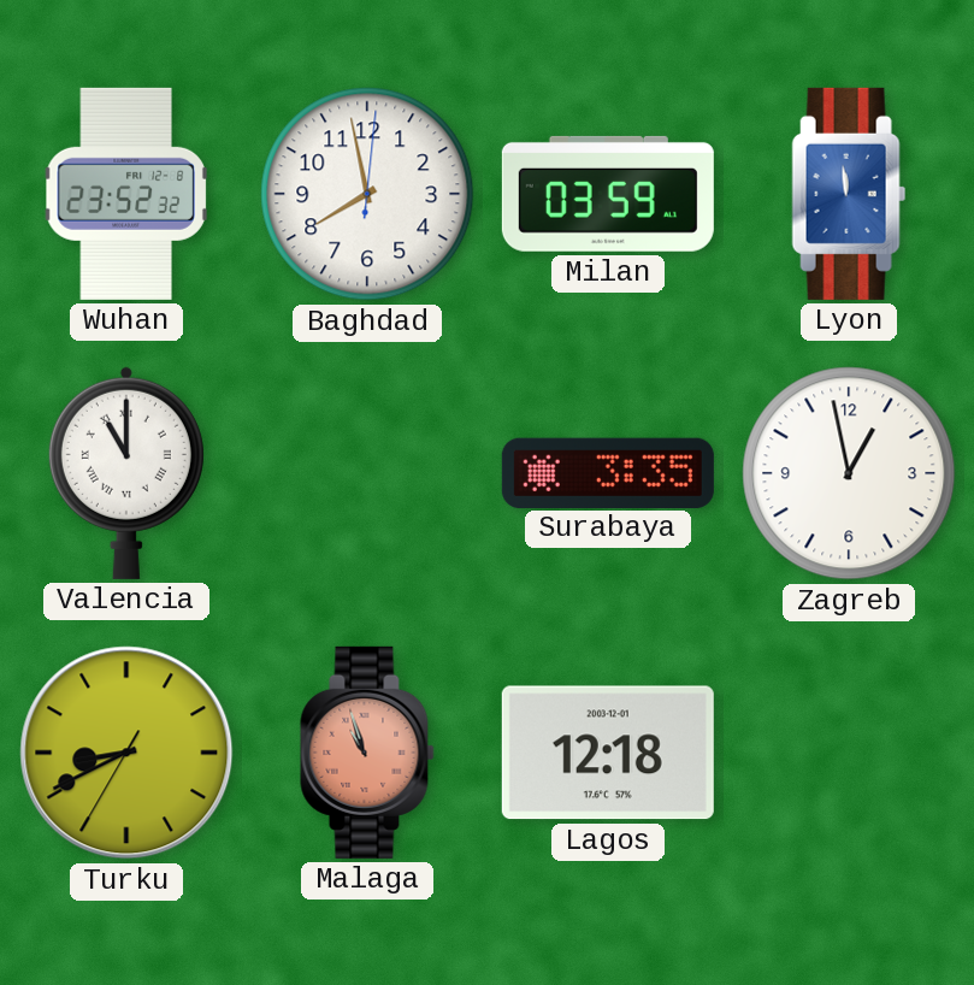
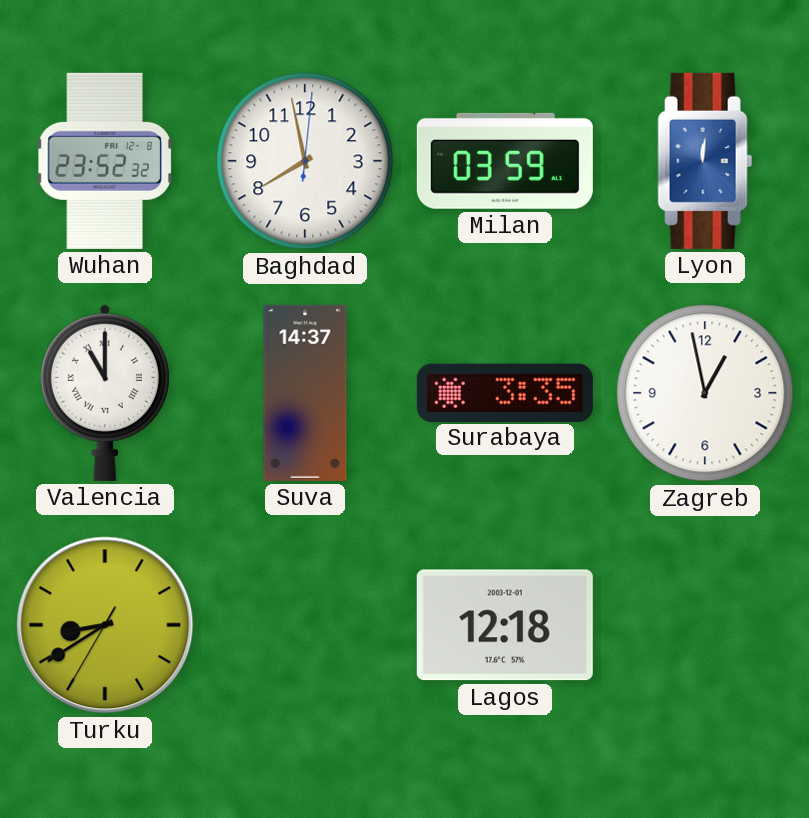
Lyon: 11:59 -> 12:01 (705, 161)
Suva: none -> 14:37 (305, 393)
Turku: 8:40 -> 8:39 (105, 625)
Malaga: 10:57 -> none (367, 753)
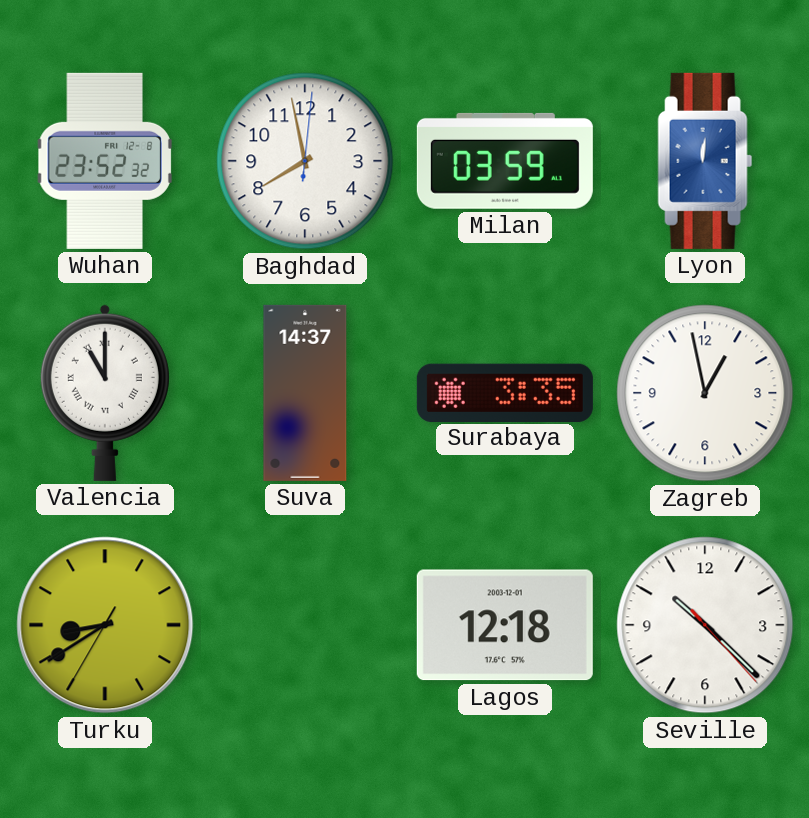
Seville: none -> 10:22 (705, 625)
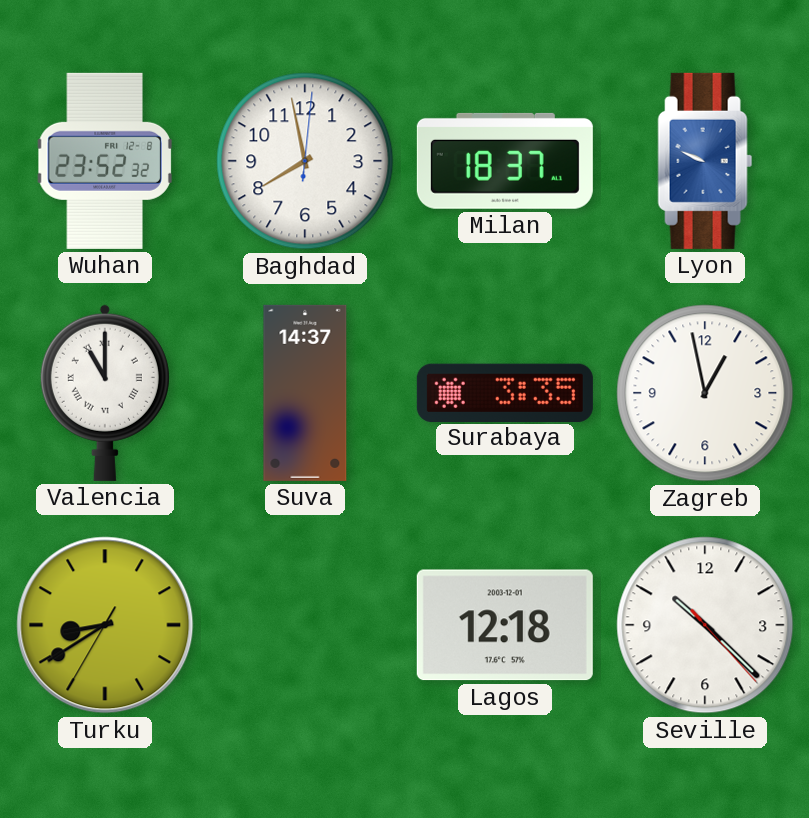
Milan: 03:59 -> 18:37 (505, 161)
Lyon: 12:01 -> 9:49 (705, 161)
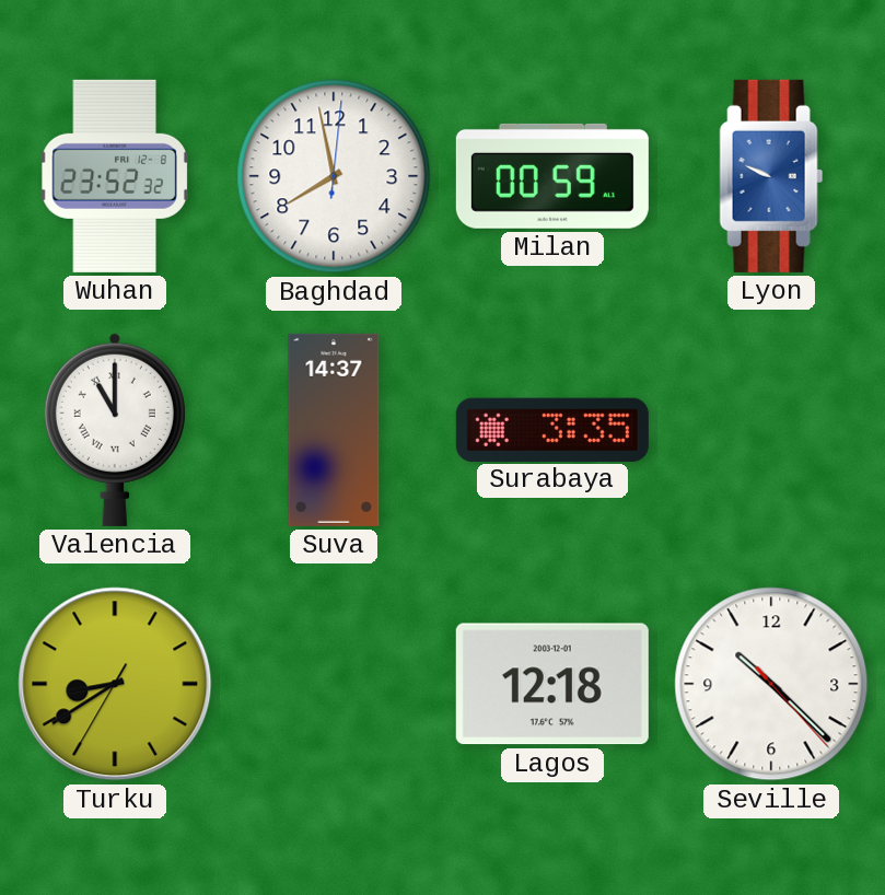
Milan: 18:37 -> 00:59 (552, 176)
Zagreb: 12:58 -> none (705, 393)
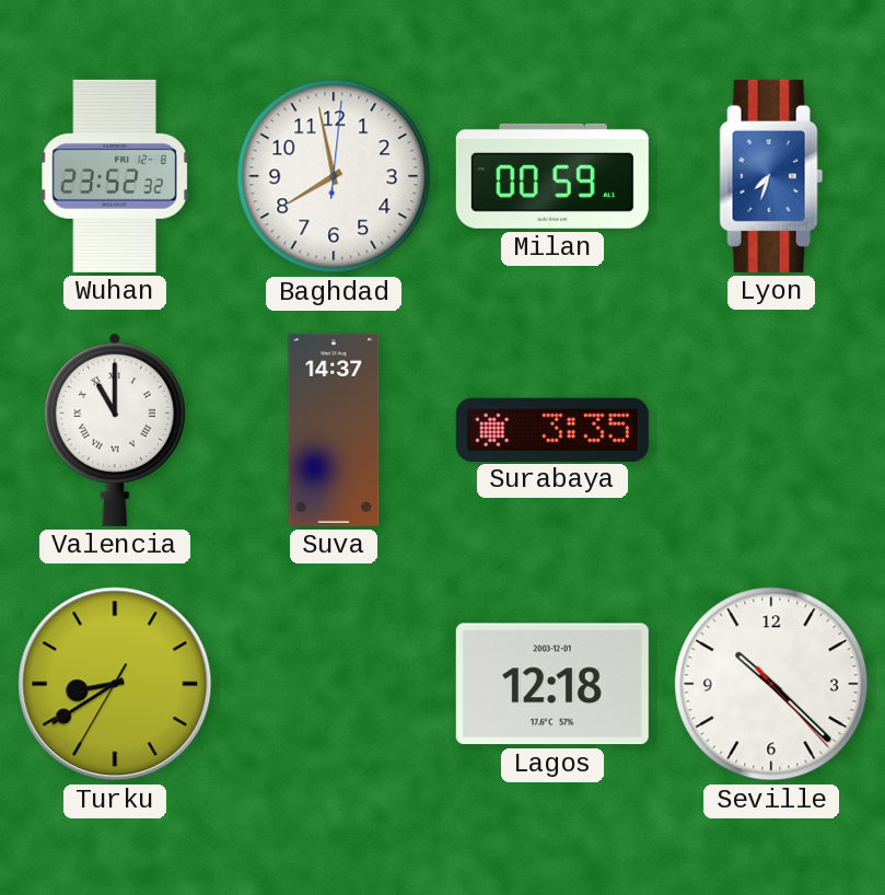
Lyon: 9:49 -> 7:33 (771, 176)
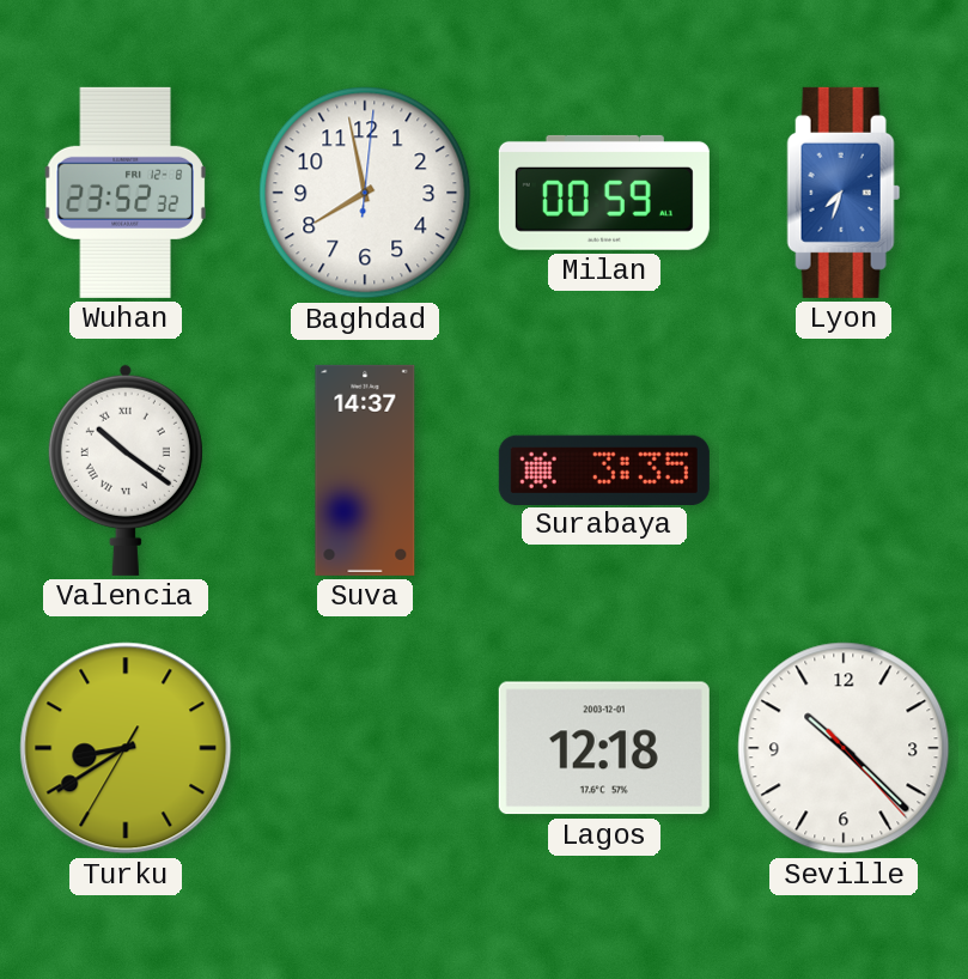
Valencia: 11:00 -> 10:21 (126, 470)
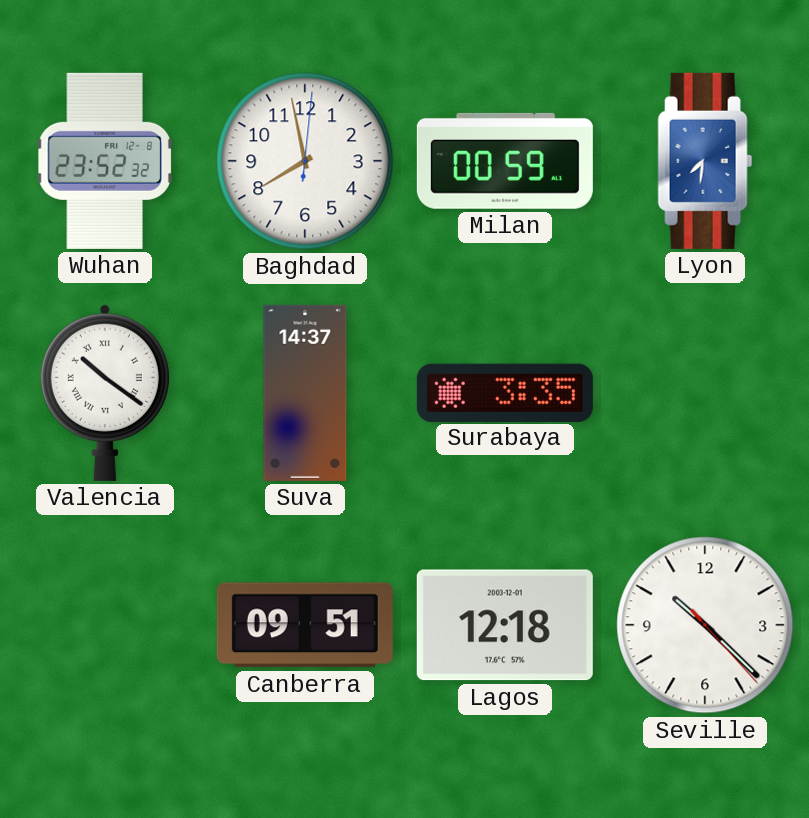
Lyon: 7:33 -> 7:31 (705, 161)
Turku: 8:39 -> none (126, 748)
Canberra: none -> 09:51 (305, 625)
